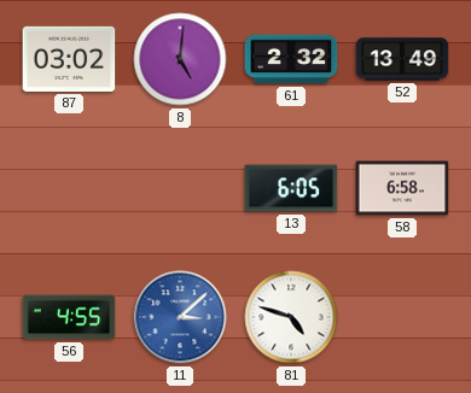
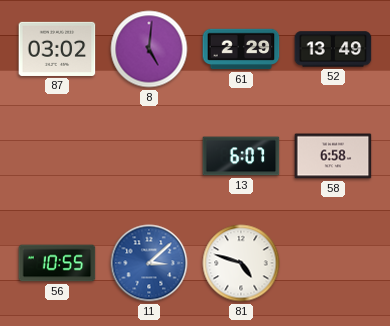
61: 2:32 -> 2:29 (241, 49)
13: 6:05 -> 6:07 (241, 156)
56: 4:55 -> 10:55 (57, 263)
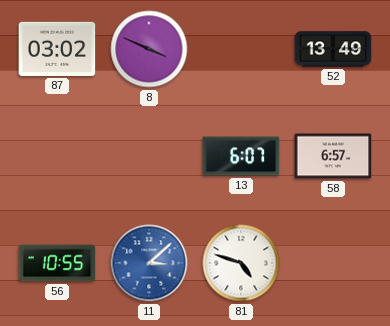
8: 5:01 -> 3:49 (149, 49)
61: 2:29 -> none (241, 49)
58: 6:58 -> 6:57 (333, 156)
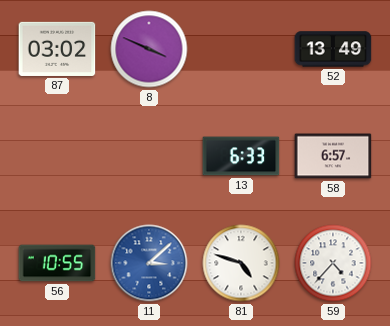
13: 6:07 -> 6:33 (241, 156)
59: none -> 4:37 (333, 263)
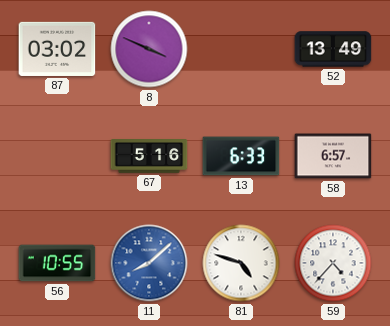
67: none -> 5:16 (149, 157)
11: 3:08 -> 8:08 (149, 263)
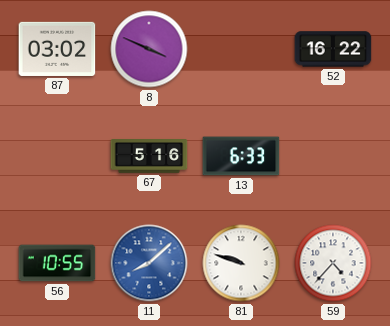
52: 13:49 -> 16:22 (333, 49)
58: 6:57 -> none (333, 156)
81: 4:48 -> 9:48 (241, 263)
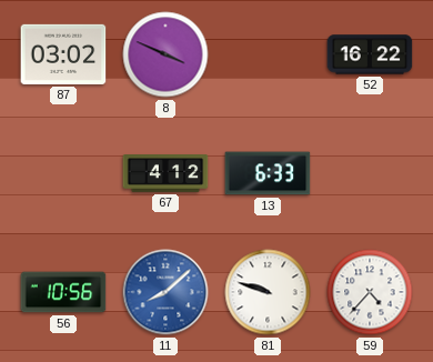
67: 5:16 -> 4:12 (165, 174)
56: 10:55 -> 10:56 (63, 292)
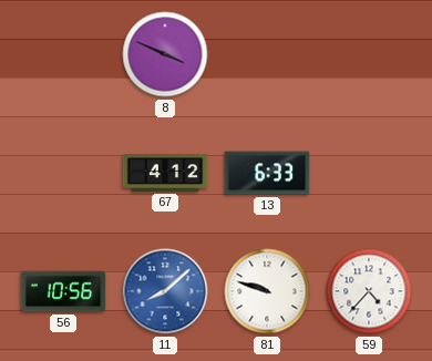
87: 03:02 -> none (63, 54)
52: 16:22 -> none (370, 54)
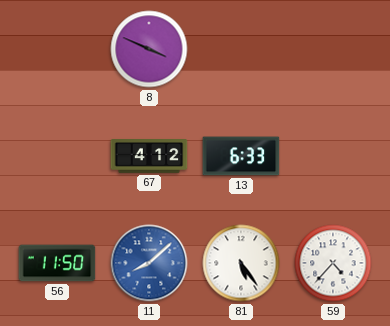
56: 10:56 -> 11:50 (57, 263)
81: 9:48 -> 5:24 (241, 263)
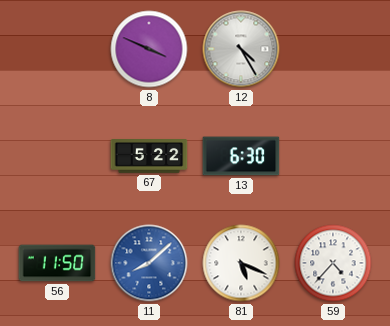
12: none -> 4:25 (241, 49)
67: 4:12 -> 5:22 (149, 157)
13: 6:33 -> 6:30 (241, 156)
81: 5:24 -> 5:19 (241, 263)
